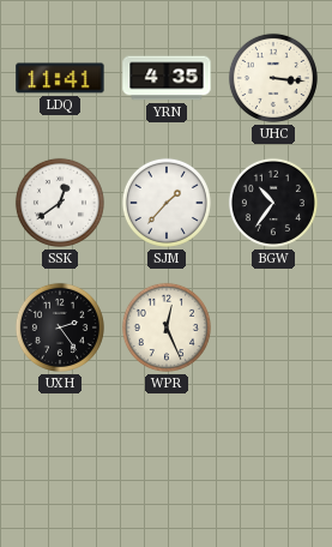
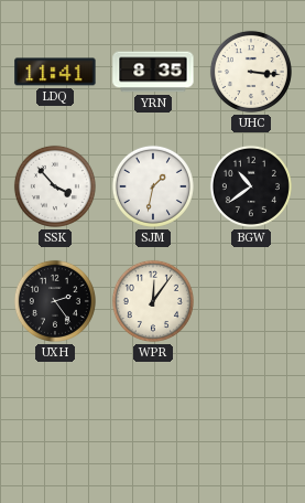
YRN: 4:35 -> 8:35 (153, 72)
SSK: 12:39 -> 3:53 (55, 186)
SJM: 1:37 -> 1:32 (153, 186)
BGW: 10:36 -> 10:39 (251, 186)
WPR: 12:26 -> 12:06 (153, 301)
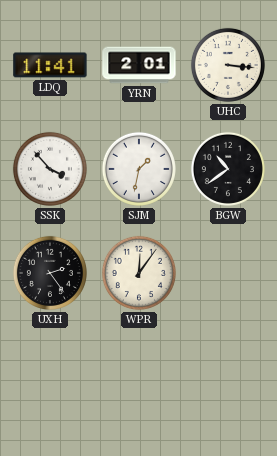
YRN: 8:35 -> 2:01 (139, 65)
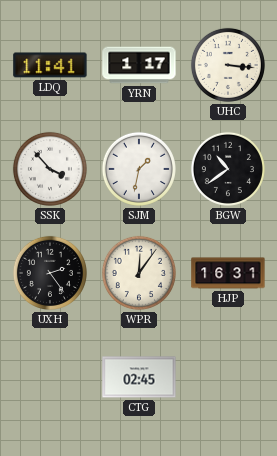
YRN: 2:01 -> 1:17 (139, 65)
HJP: none -> 16:31 (228, 273)
CTG: none -> 02:45 (139, 377)
